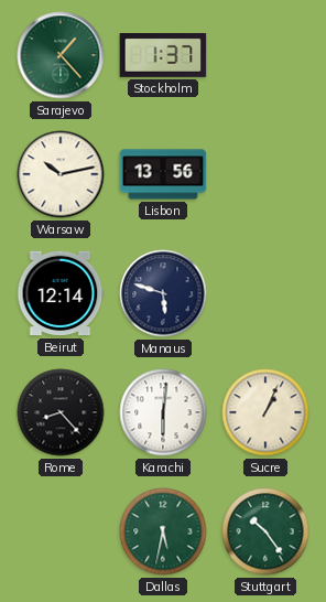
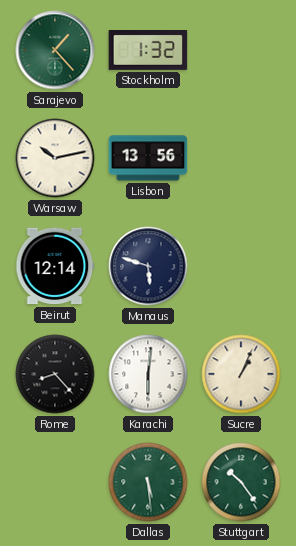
Stockholm: 1:37 -> 1:32 (148, 51)
Dallas: 5:32 -> 5:29 (148, 482)
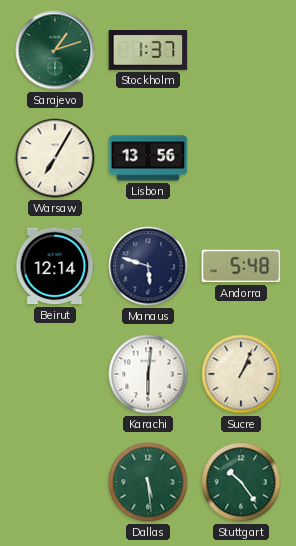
Sarajevo: 1:23 -> 1:12 (55, 50)
Stockholm: 1:32 -> 1:37 (148, 51)
Warsaw: 10:13 -> 7:05 (55, 158)
Andorra: none -> 5:48 (241, 266)
Rome: 8:23 -> none (55, 374)
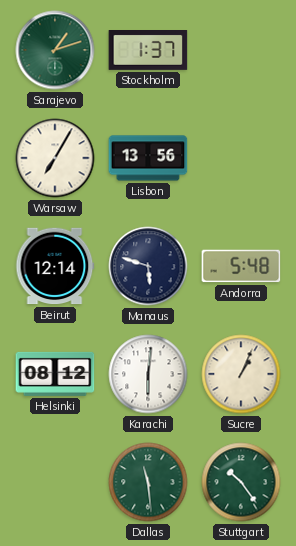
Helsinki: none -> 08:12 (55, 374)
Dallas: 5:29 -> 11:29 (148, 482)
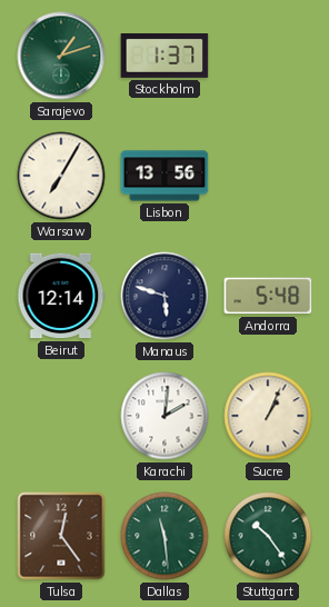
Helsinki: 08:12 -> none (55, 374)
Karachi: 6:01 -> 2:01 (164, 416)
Tulsa: none -> 12:24 (61, 536)
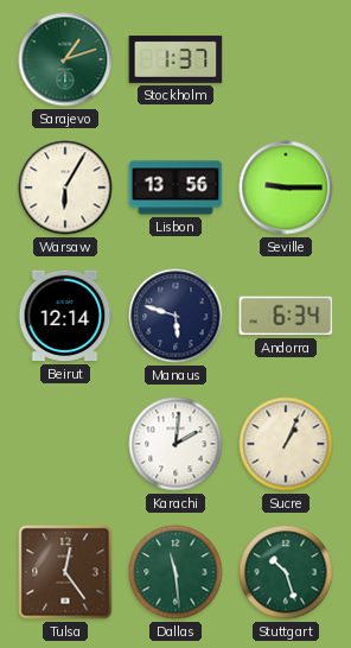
Warsaw: 7:05 -> 6:05 (65, 188)
Seville: none -> 9:15 (286, 188)
Andorra: 5:48 -> 6:34 (286, 316)
Stuttgart: 10:24 -> 10:27 (286, 572)
